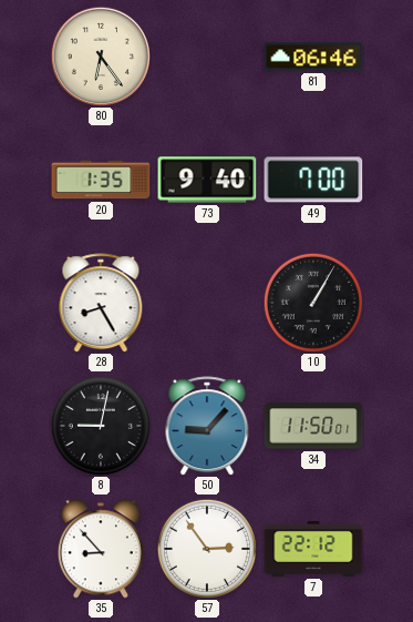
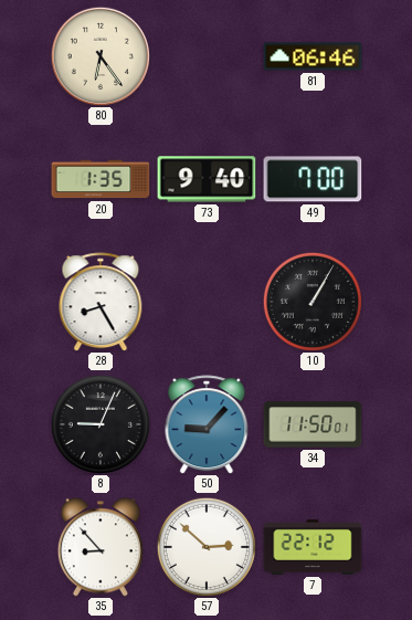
8: 9:02 -> 9:04 (101, 424)
57: 2:54 -> 2:52 (207, 547)
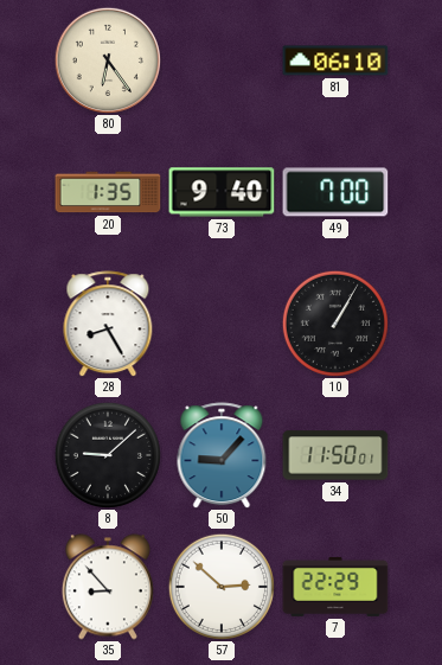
81: 06:46 -> 06:10 (335, 60)
8: 9:04 -> 9:08 (108, 455)
7: 22:12 -> 22:29 (335, 587)
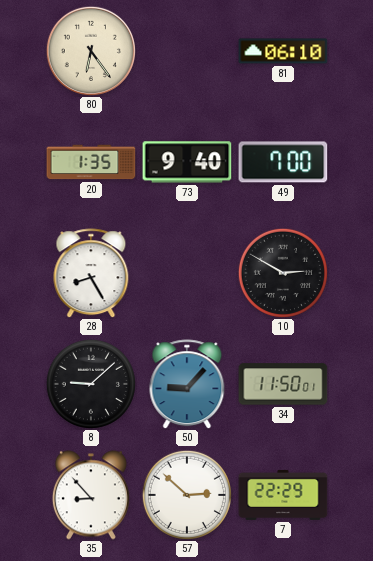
10: 1:05 -> 2:50 (283, 273)
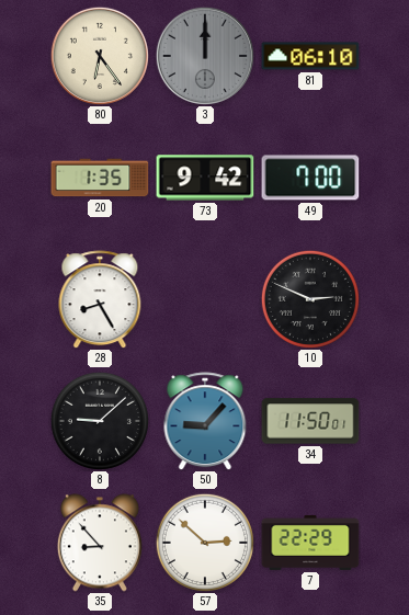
3: none -> 12:00 (205, 56)
73: 9:40 -> 9:42 (205, 178)
10: 2:50 -> 2:49 (310, 299)
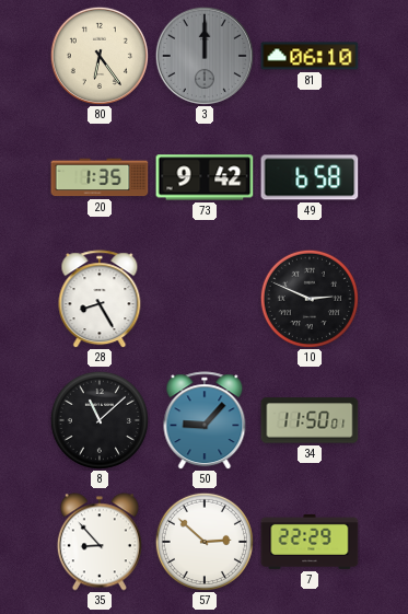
49: 7:00 -> 6:58 (310, 177)
8: 9:08 -> 11:08 (100, 420)
